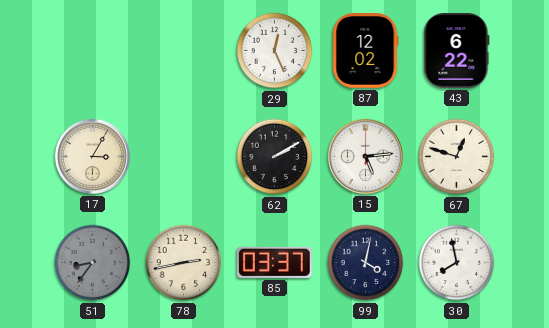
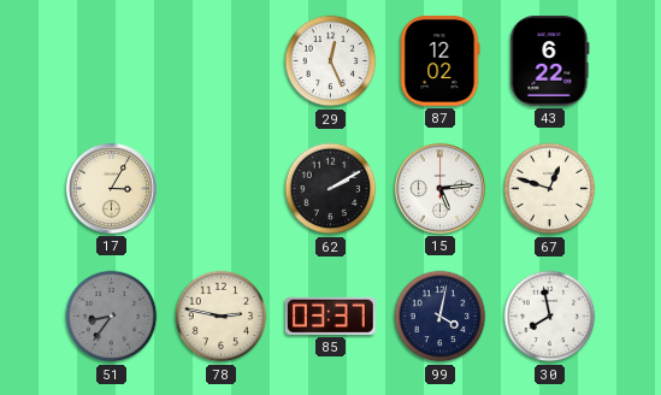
78: 2:43 -> 2:47 (222, 317)
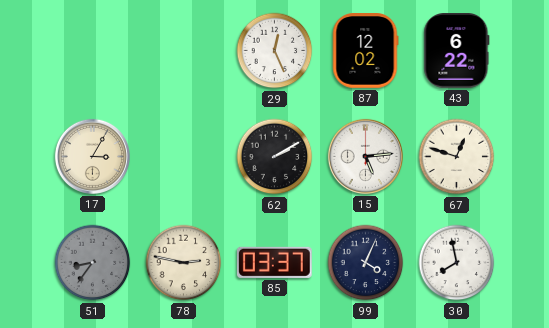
99: 4:02 -> 4:04 (366, 263)
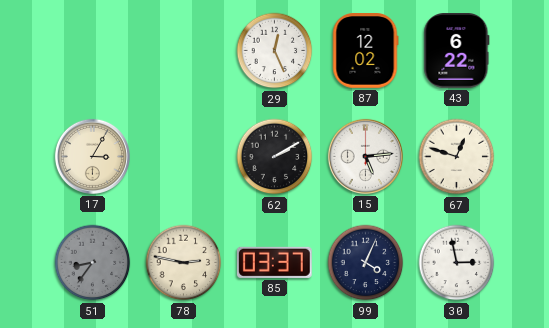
30: 7:58 -> 2:58 (457, 263)
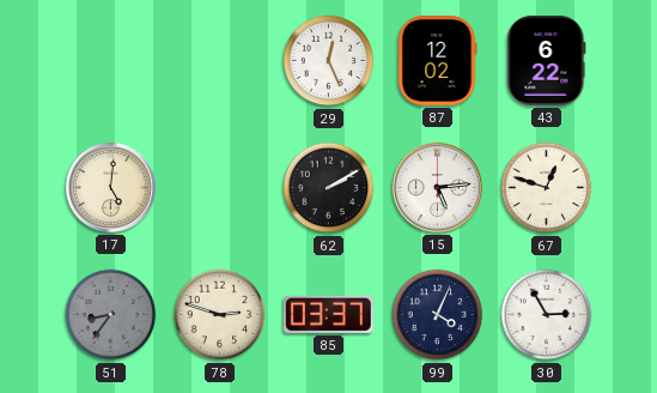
17: 3:05 -> 5:01 (110, 187)
78: 2:47 -> 2:48 (220, 315)
30: 2:58 -> 2:55 (547, 315)
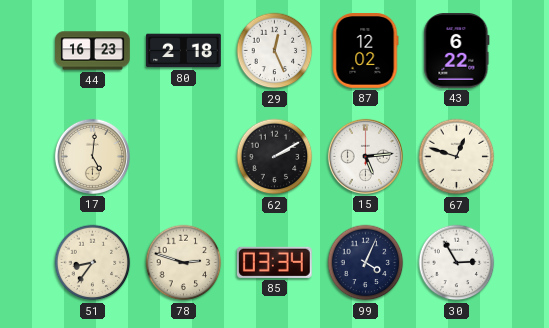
44: none -> 16:23 (93, 51)
80: none -> 2:18 (184, 51)
51 dial: grey -> cream (93, 263)
85: 03:37 -> 03:34 (274, 262)
